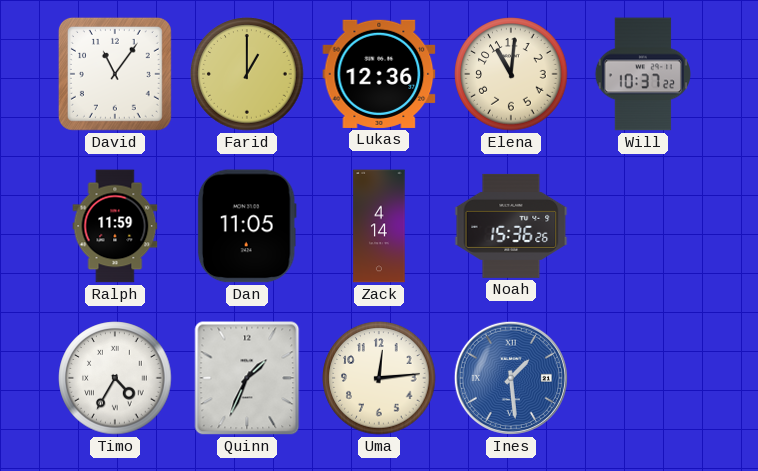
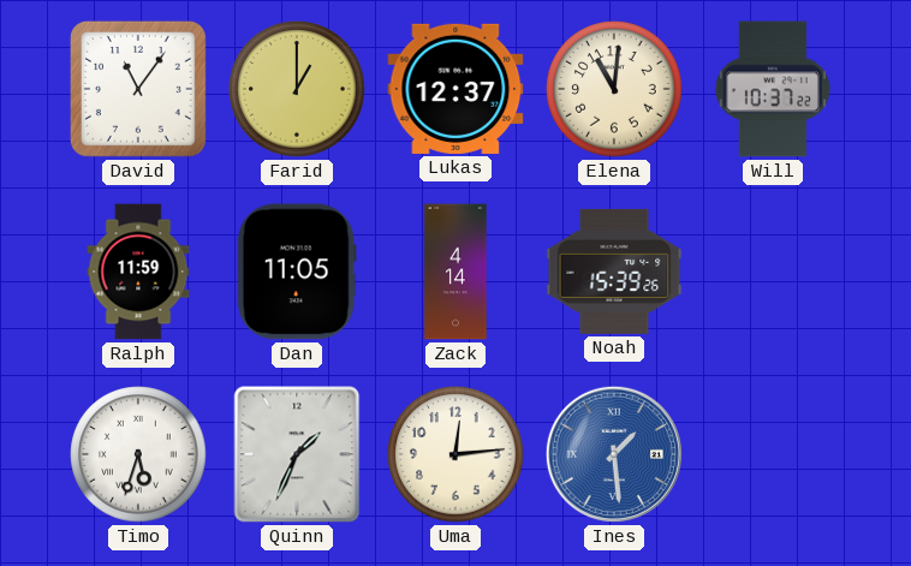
Lukas: 12:36 -> 12:37 (455, 89)
Noah: 15:36 -> 15:39 (614, 272)
Timo: 4:35 -> 5:33 (138, 454)
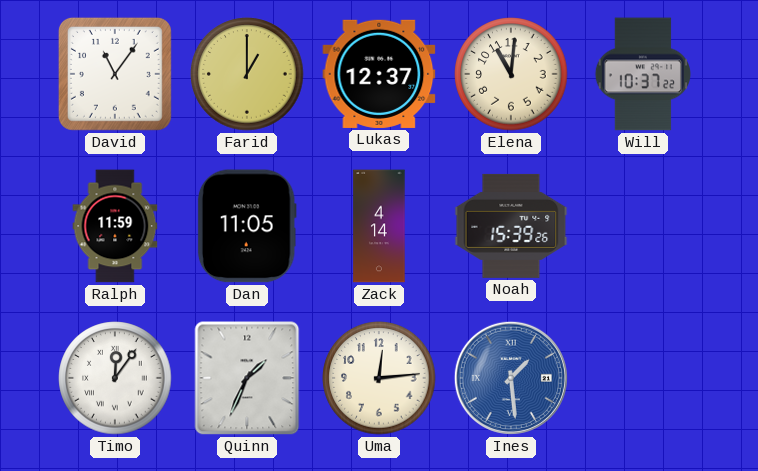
Timo: 5:33 -> 12:06 (115, 378)
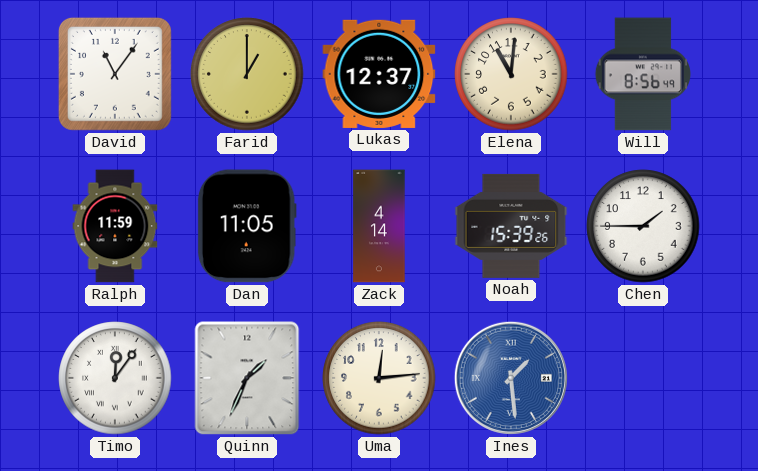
Will: 10:37 -> 8:56 (643, 74)
Chen: none -> 1:45 (643, 226)
